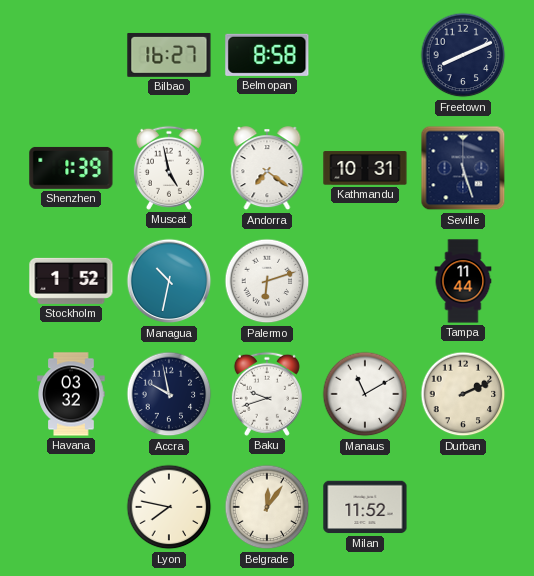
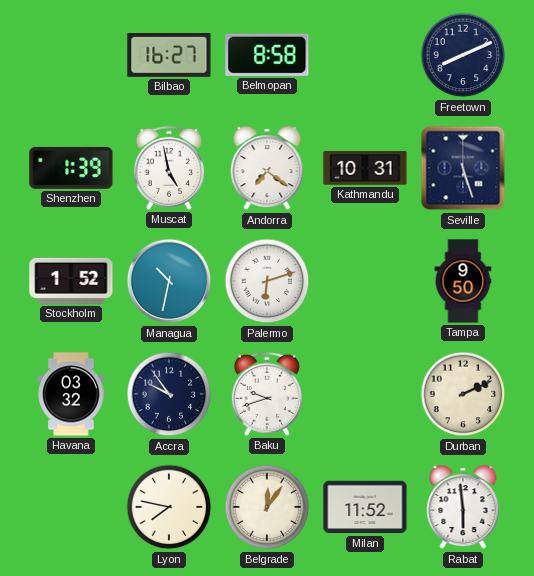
Tampa: 11:44 -> 9:50 (463, 281)
Accra: 9:58 -> 9:54 (169, 394)
Manaus: 11:10 -> none (365, 394)
Rabat: none -> 5:59 (463, 508)
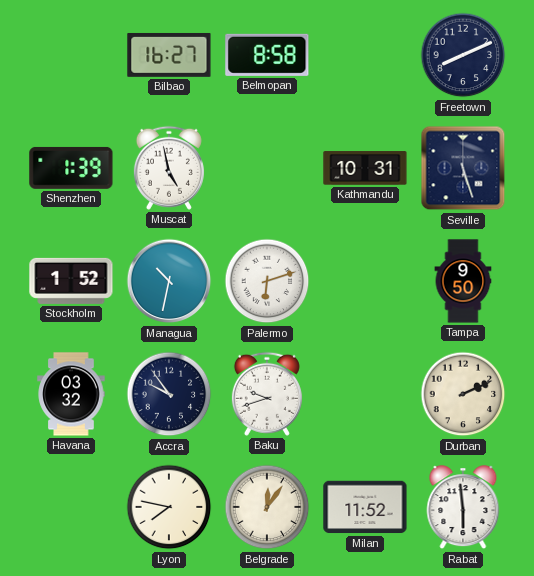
Andorra: 7:21 -> none (267, 169)
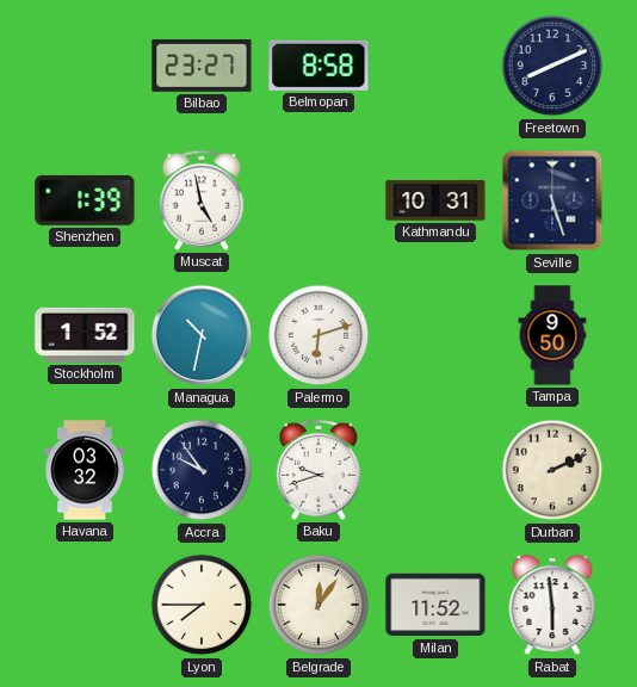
Bilbao: 16:27 -> 23:27 (202, 66)
Lyon: 7:47 -> 7:45 (202, 605)
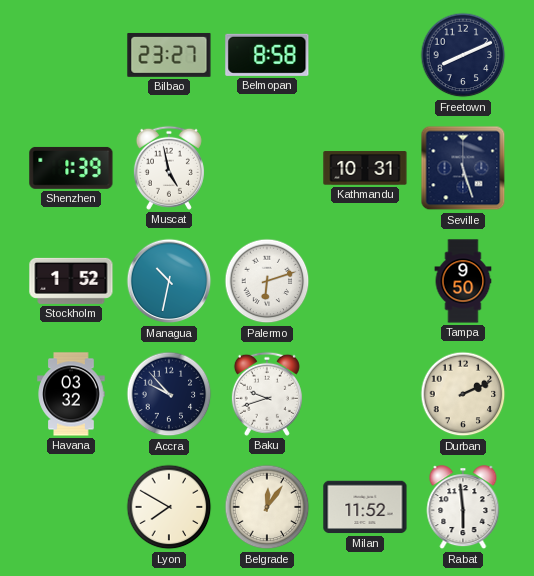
Accra: 9:54 -> 9:53 (169, 394)
Lyon: 7:45 -> 7:50 (169, 507)
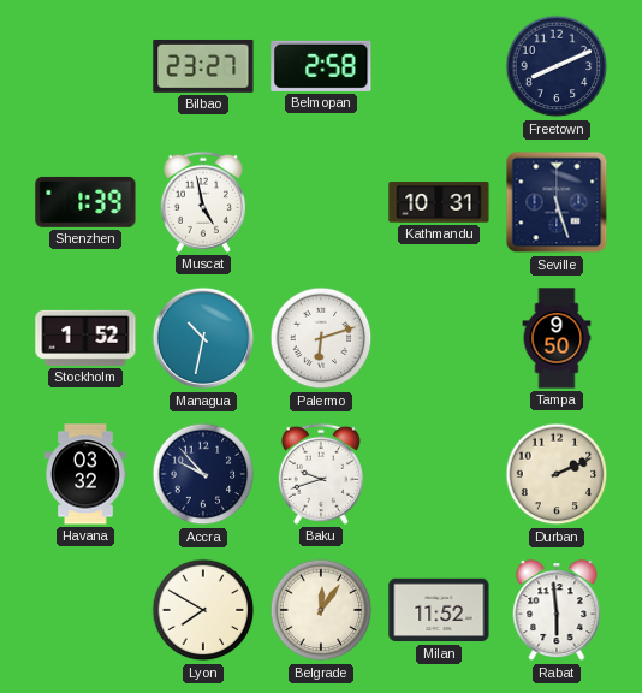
Belmopan: 8:58 -> 2:58 (321, 66)
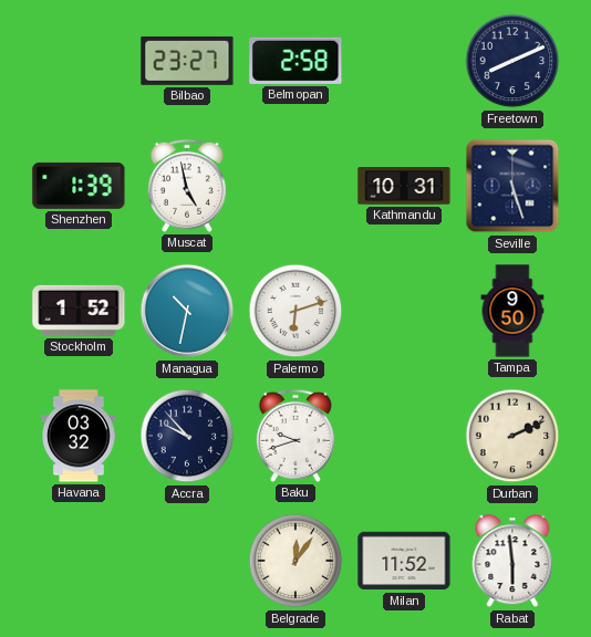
Lyon: 7:50 -> none (203, 610)
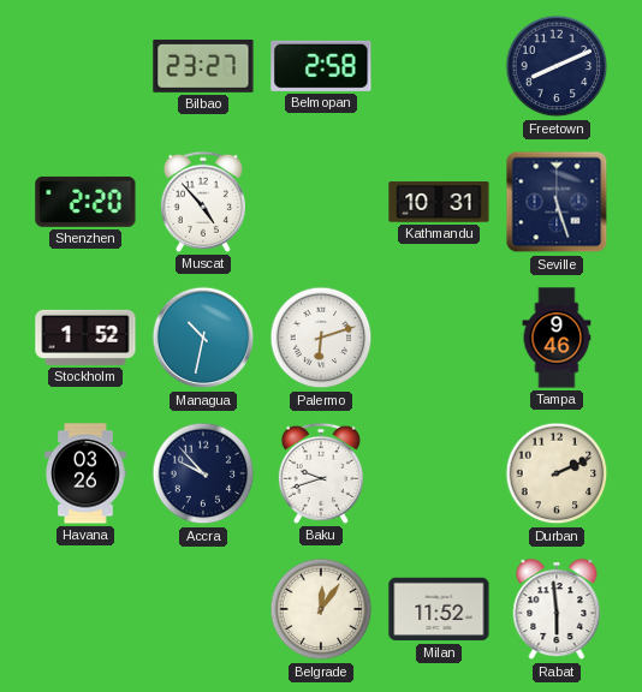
Shenzhen: 1:39 -> 2:20 (85, 202)
Muscat: 4:58 -> 4:53 (203, 202)
Tampa: 9:50 -> 9:46 (557, 338)
Havana: 03:32 -> 03:26 (85, 473)
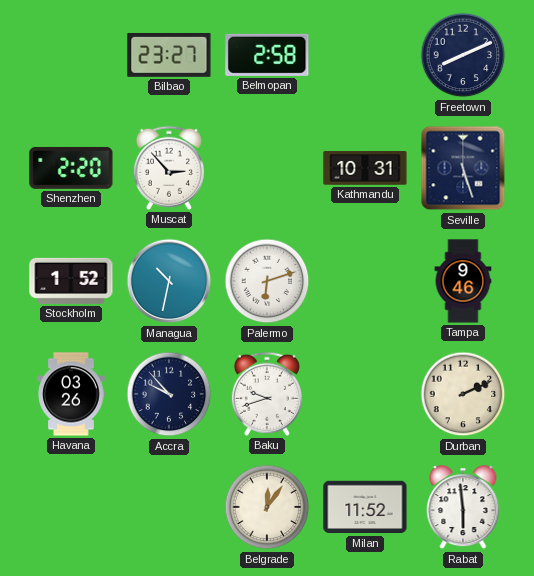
Muscat: 4:53 -> 2:53 (169, 168)
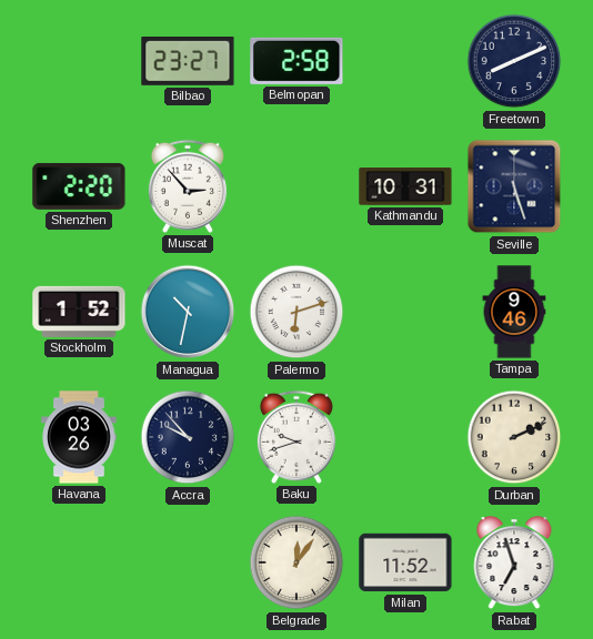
Rabat: 5:59 -> 6:57 (514, 564)
